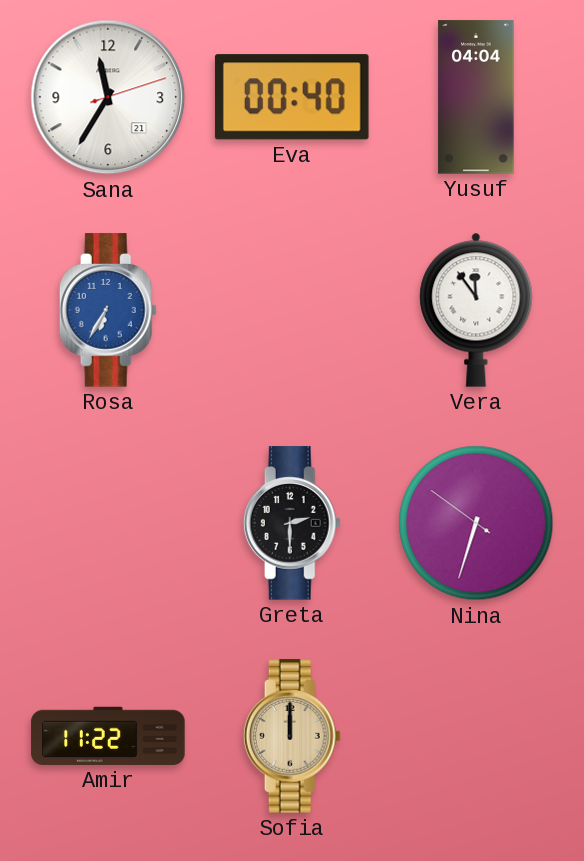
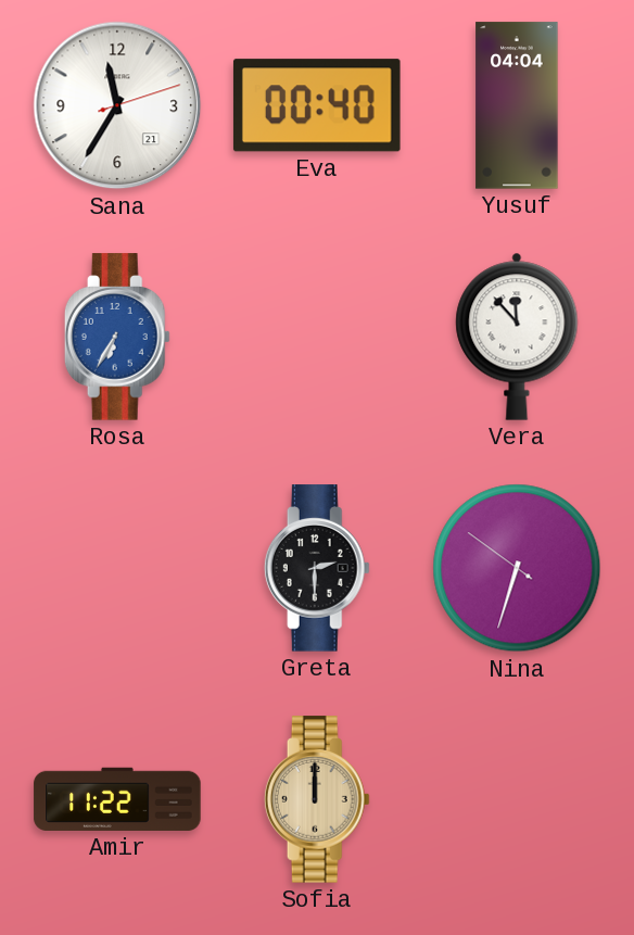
Vera: 11:54 -> 11:53 (517, 337)
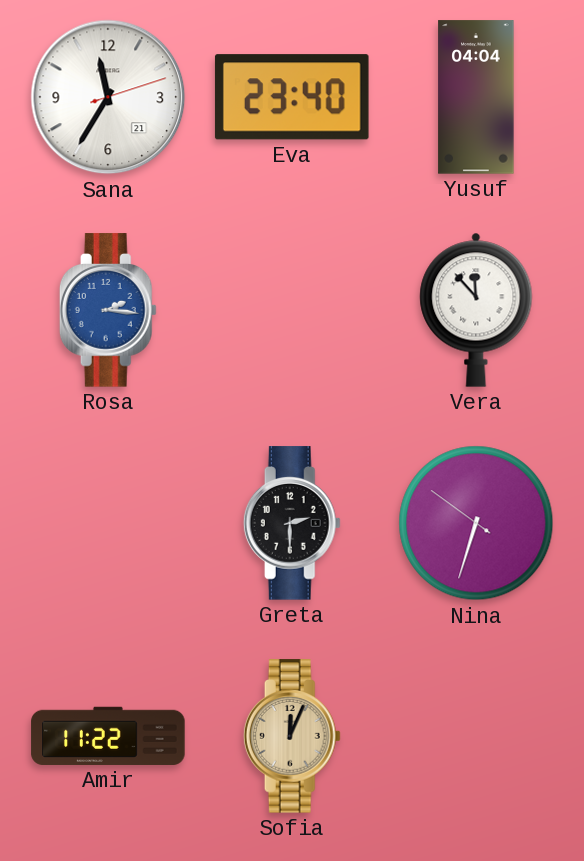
Eva: 00:40 -> 23:40 (292, 97)
Rosa: 6:35 -> 2:16 (108, 310)
Sofia: 12:00 -> 12:04 (292, 736)
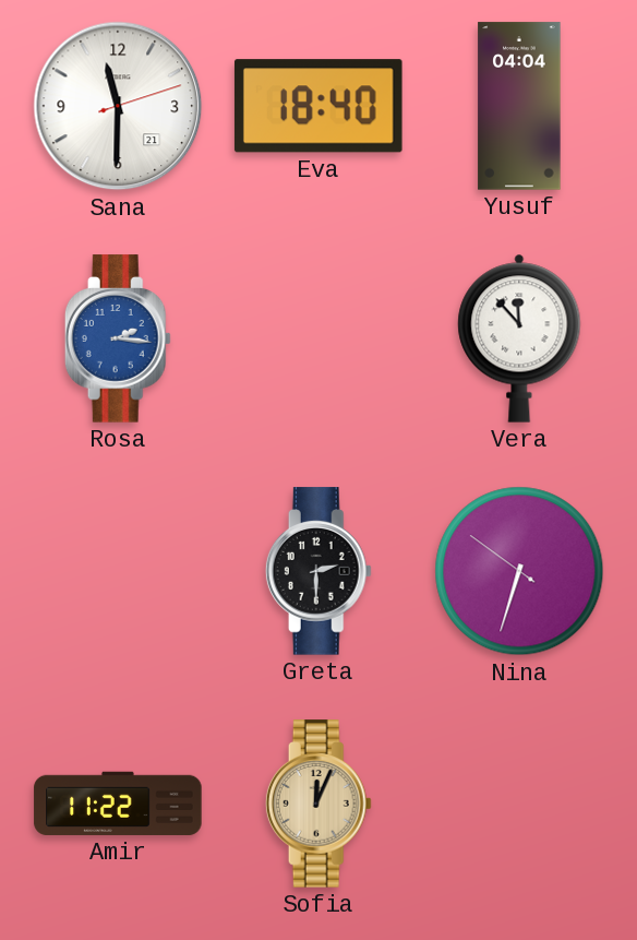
Sana: 11:35 -> 11:30 (118, 106)
Eva: 23:40 -> 18:40 (318, 106)
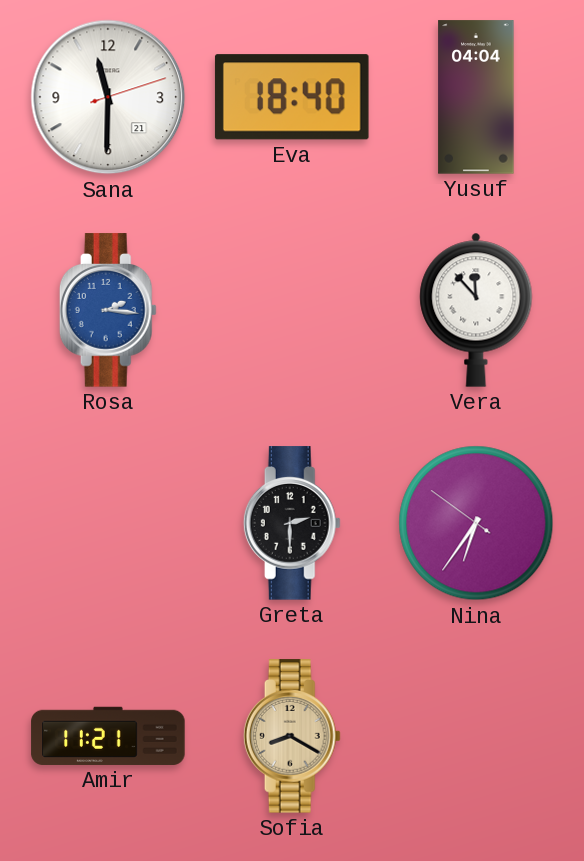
Nina: 6:32 -> 6:35 (476, 523)
Amir: 11:22 -> 11:21 (108, 736)
Sofia: 12:04 -> 8:20 (292, 736)
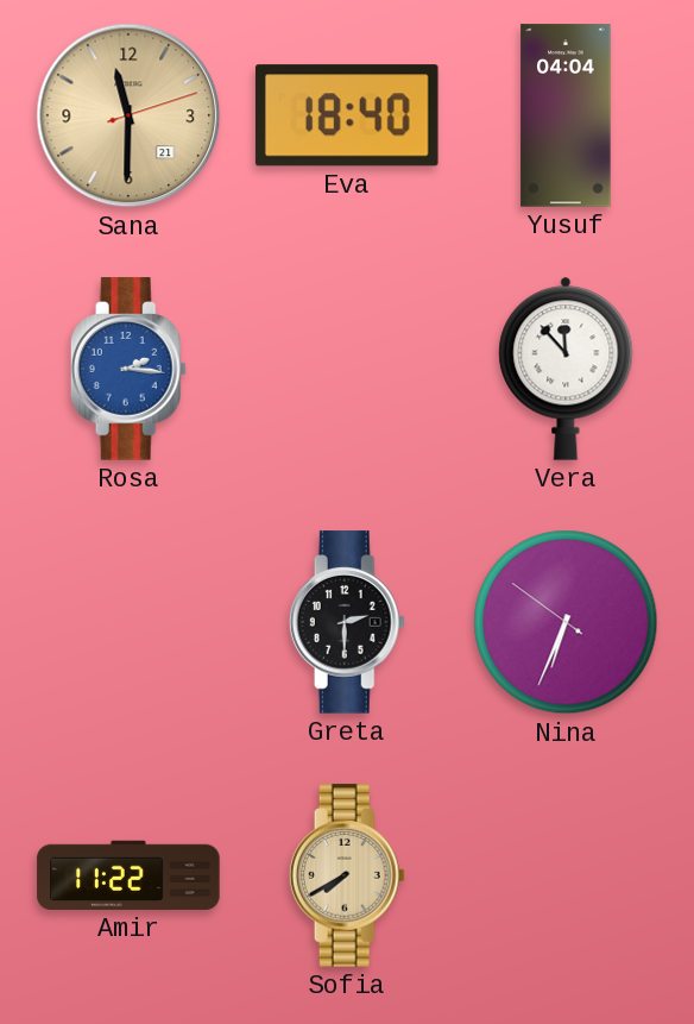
Sana dial: white -> champagne (128, 115)
Nina: 6:35 -> 6:33 (566, 622)
Amir: 11:21 -> 11:22 (128, 875)
Sofia: 8:20 -> 7:40 (347, 875)
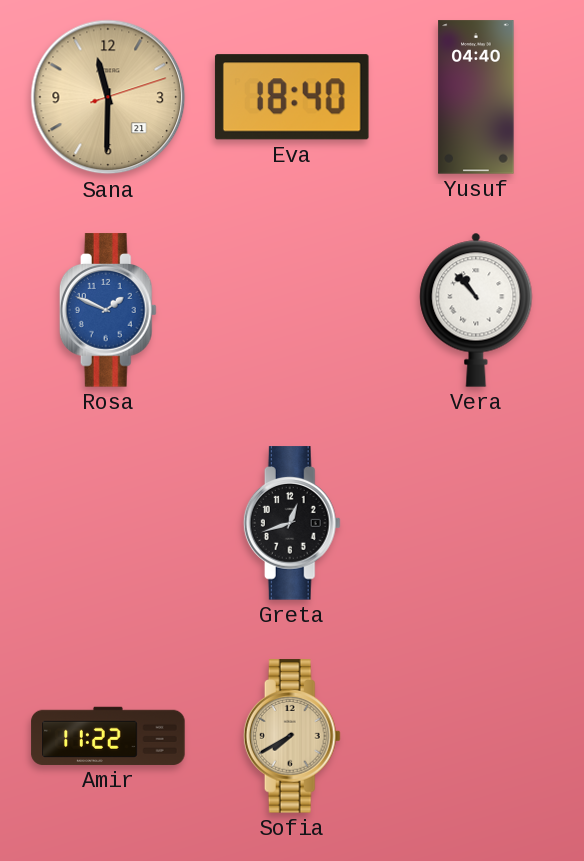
Yusuf: 04:04 -> 04:40 (476, 97)
Rosa: 2:16 -> 1:49 (108, 310)
Vera: 11:53 -> 10:53 (476, 310)
Greta: 2:30 -> 12:42 (292, 523)
Nina: 6:33 -> none (566, 622)
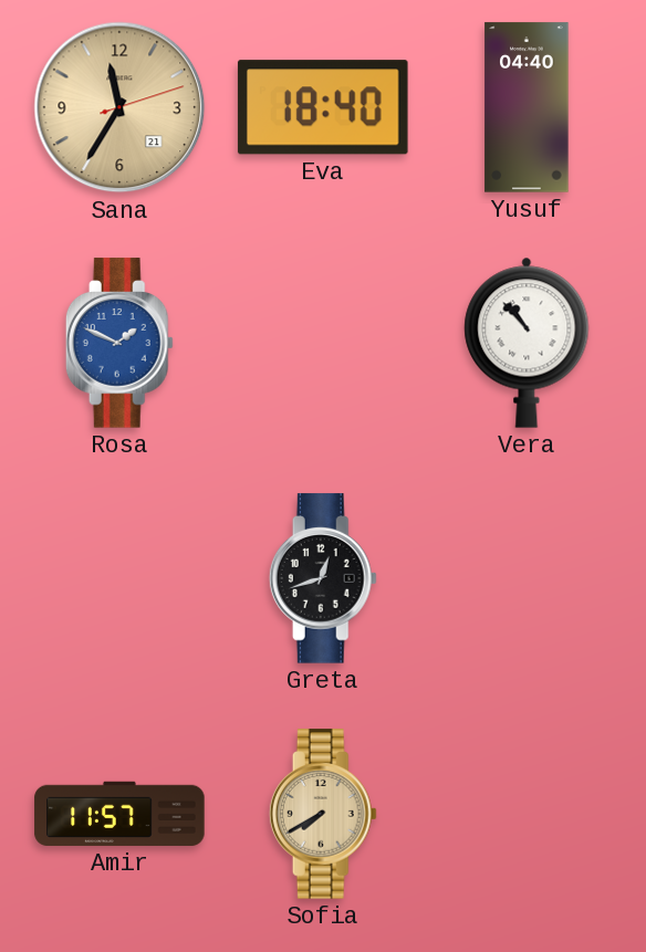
Sana: 11:30 -> 11:35 (119, 107)
Amir: 11:22 -> 11:57 (119, 814)
